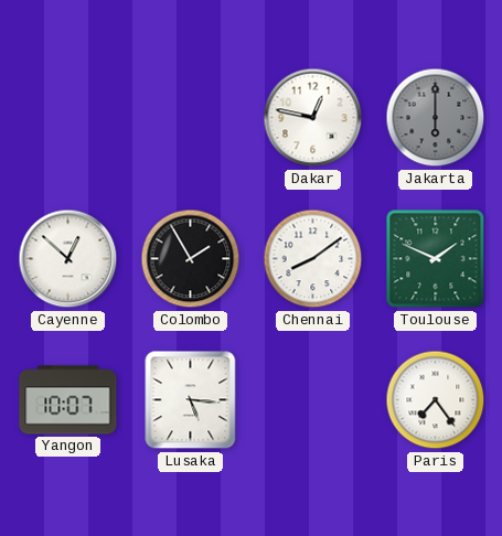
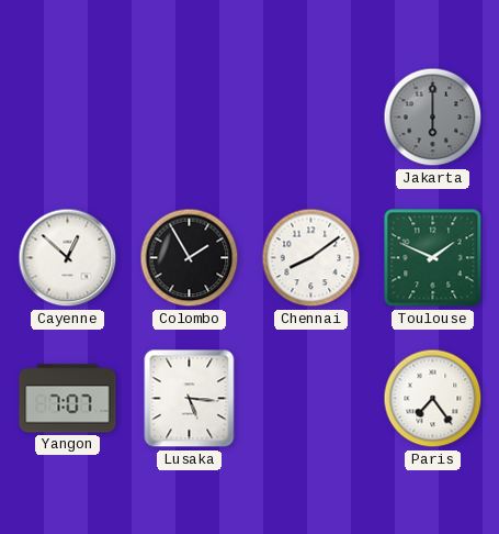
Dakar: 12:47 -> none (313, 118)
Yangon: 10:07 -> 7:07 (68, 399)
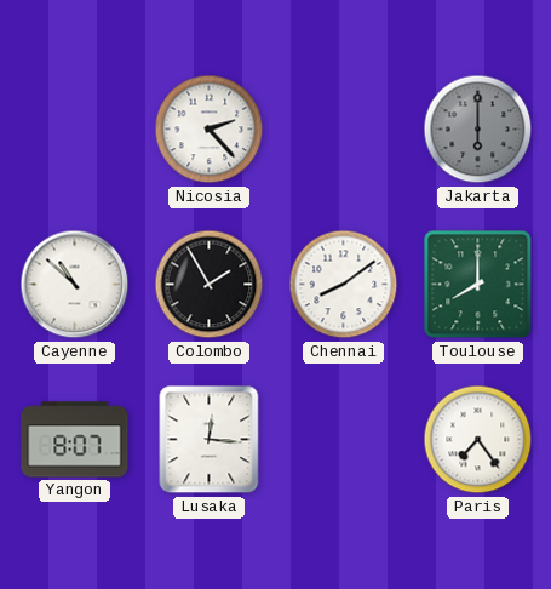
Nicosia: none -> 2:23 (210, 130)
Cayenne: 12:52 -> 10:52 (75, 285)
Toulouse: 1:49 -> 8:00 (478, 285)
Yangon: 7:07 -> 8:07 (75, 440)
Lusaka: 5:16 -> 12:16 (210, 440)
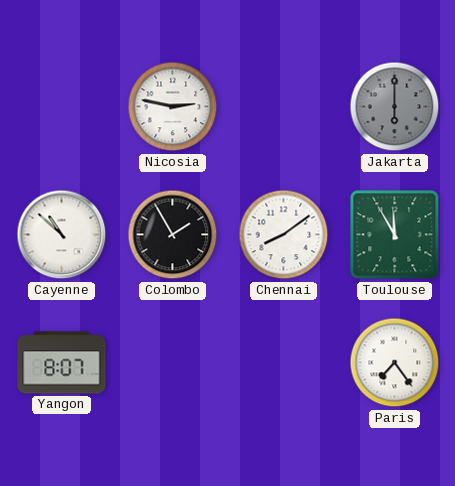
Nicosia: 2:23 -> 2:47 (173, 107)
Toulouse: 8:00 -> 11:55 (395, 235)
Lusaka: 12:16 -> none (210, 440)
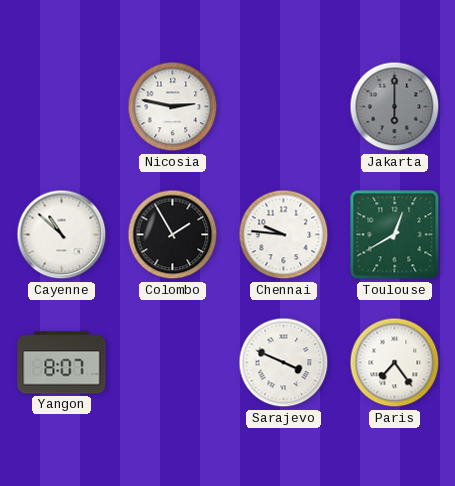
Chennai: 8:09 -> 9:46 (284, 235)
Toulouse: 11:55 -> 12:40 (395, 235)
Sarajevo: none -> 3:49 (284, 363)
